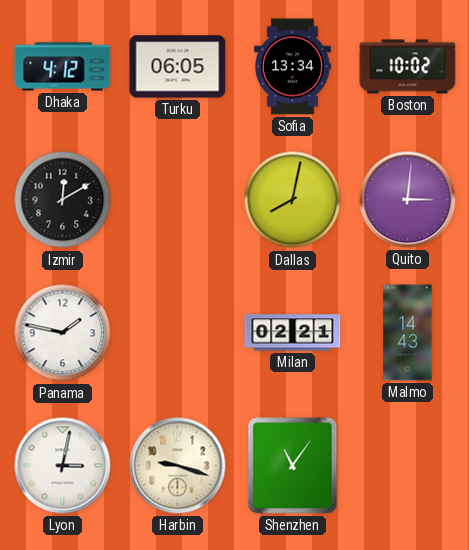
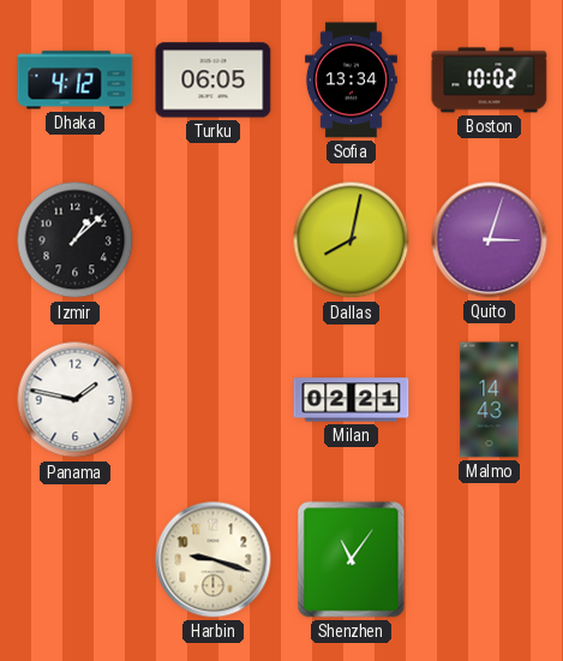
Izmir: 12:10 -> 1:08 (76, 240)
Quito: 3:01 -> 3:03 (490, 240)
Lyon: 3:02 -> none (63, 466)
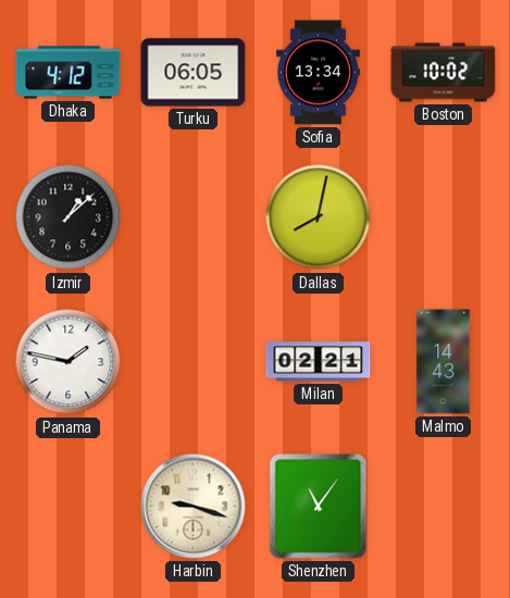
Quito: 3:03 -> none (490, 240)
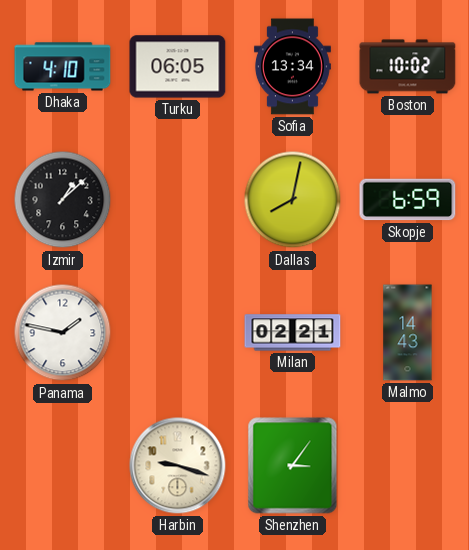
Dhaka: 4:12 -> 4:10 (63, 67)
Skopje: none -> 6:59 (408, 200)
Shenzhen: 11:06 -> 3:06 (293, 466)
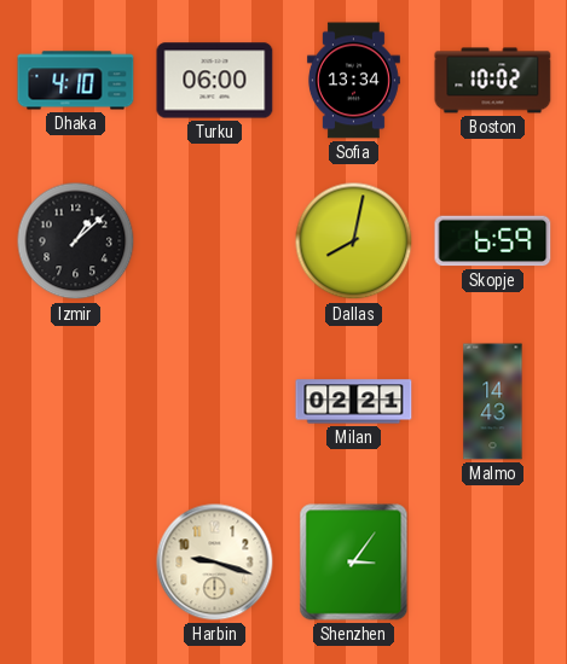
Turku: 06:05 -> 06:00 (215, 81)
Panama: 1:47 -> none (63, 333)
